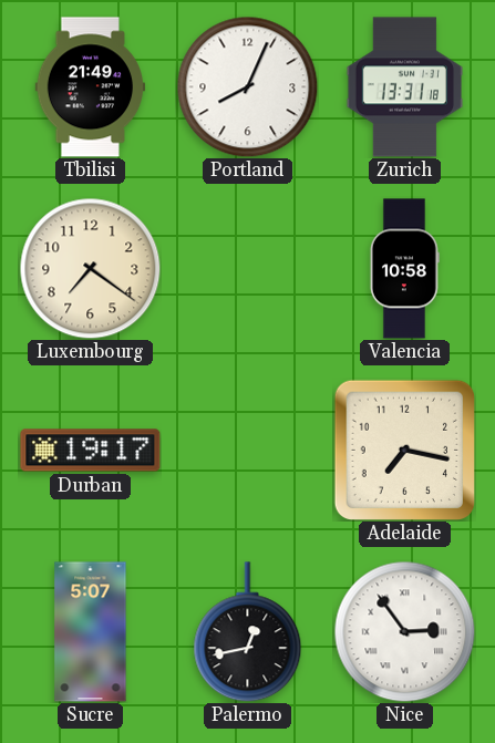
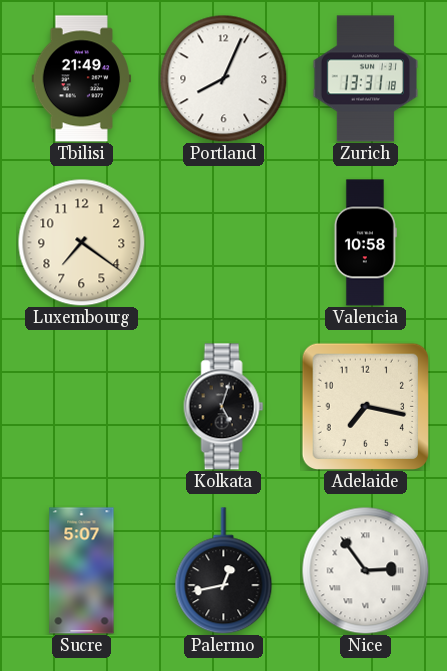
Durban: 19:17 -> none (91, 451)
Kolkata: none -> 5:03 (224, 407)
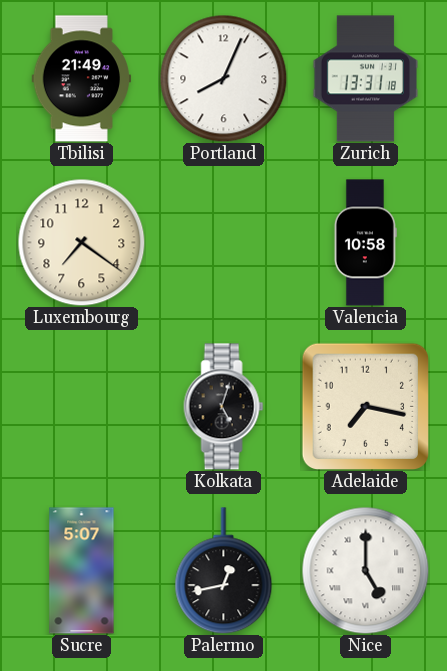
Nice: 2:54 -> 5:00 (365, 570)
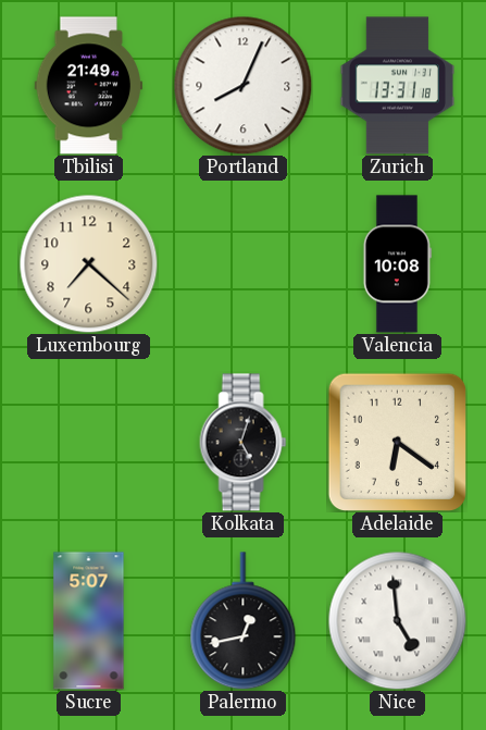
Luxembourg: 7:21 -> 7:22 (88, 263)
Valencia: 10:58 -> 10:08 (397, 264)
Adelaide: 7:17 -> 6:21 (397, 442)
Nice: 5:00 -> 4:59 (397, 620)
